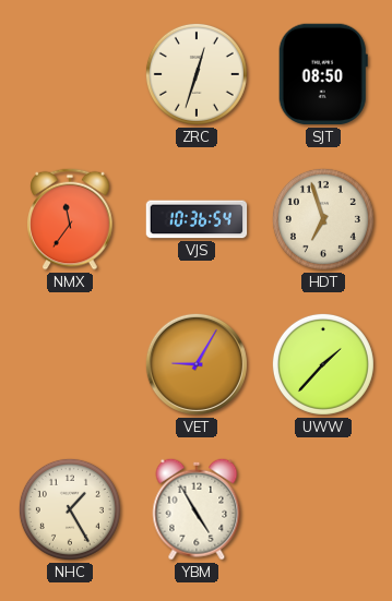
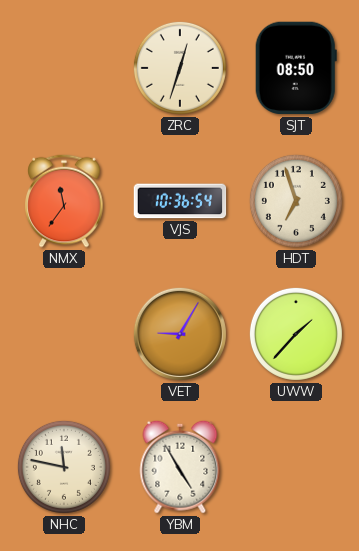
NHC: 1:25 -> 11:47 (64, 467)
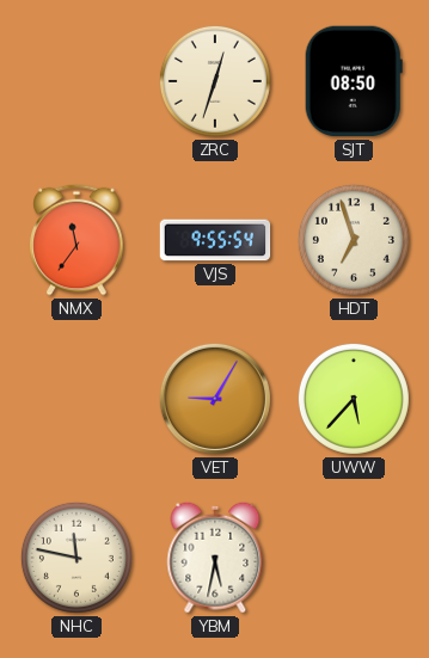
VJS: 10:36 -> 9:55 (215, 240)
UWW: 1:37 -> 5:37 (354, 399)
YBM: 4:55 -> 5:32 (215, 558)
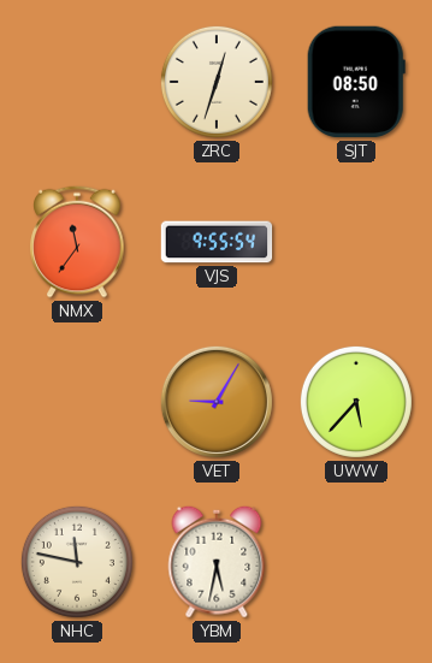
HDT: 6:57 -> none (354, 240)
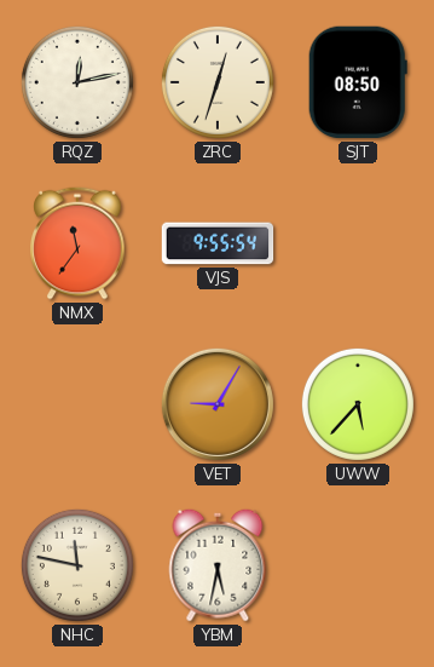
RQZ: none -> 12:13 (77, 82)
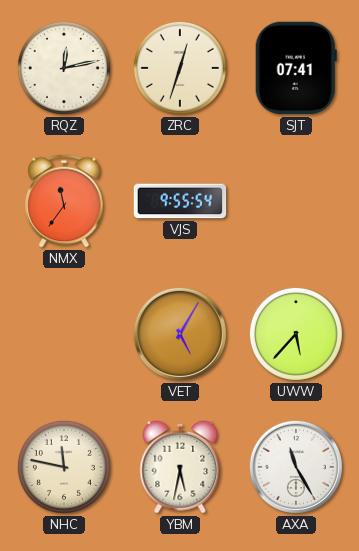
SJT: 08:50 -> 07:41 (296, 68)
VET: 9:05 -> 5:05 (180, 334)
AXA: none -> 11:25 (296, 467)
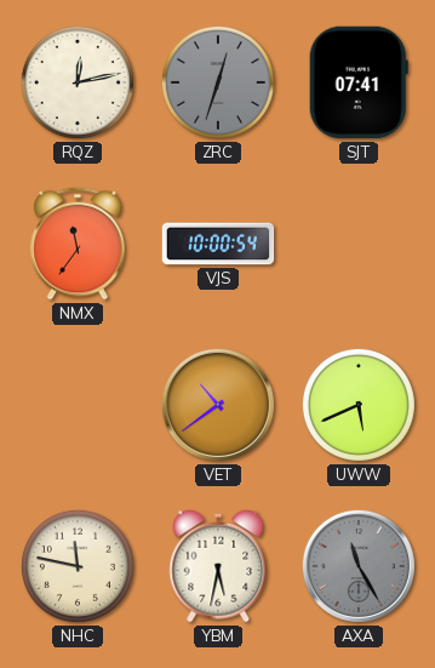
ZRC dial: cream -> grey (218, 82)
VJS: 9:55 -> 10:00 (218, 244)
VET: 5:05 -> 10:39 (218, 405)
UWW: 5:37 -> 5:41 (359, 405)
AXA dial: white -> grey (359, 566)
